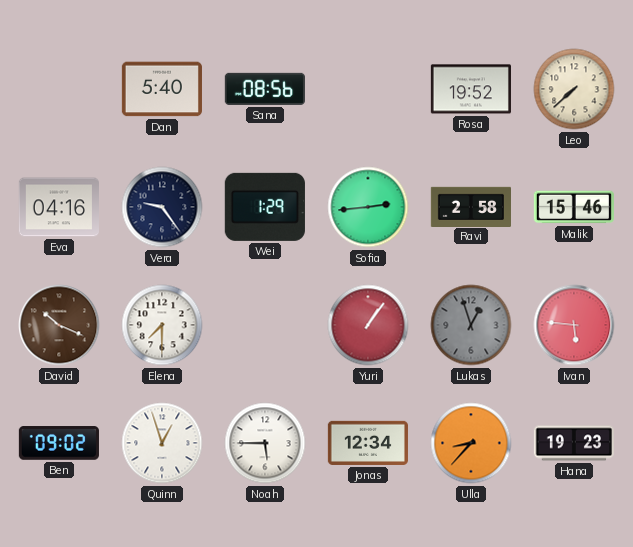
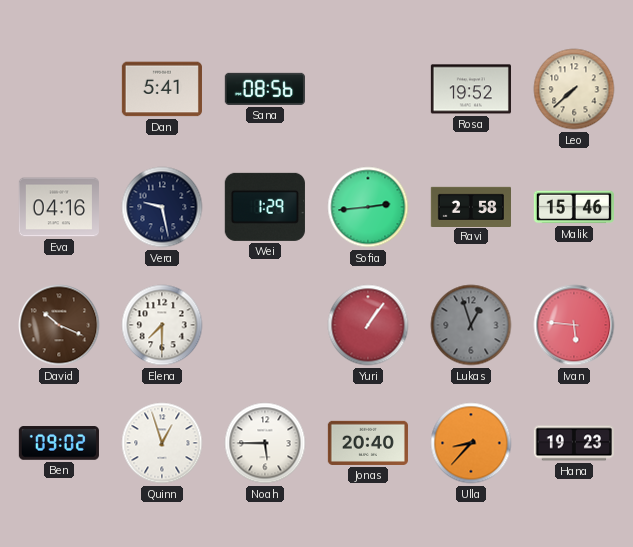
Dan: 5:40 -> 5:41 (162, 89)
Vera: 9:24 -> 9:28 (162, 207)
Jonas: 12:34 -> 20:40 (368, 443)
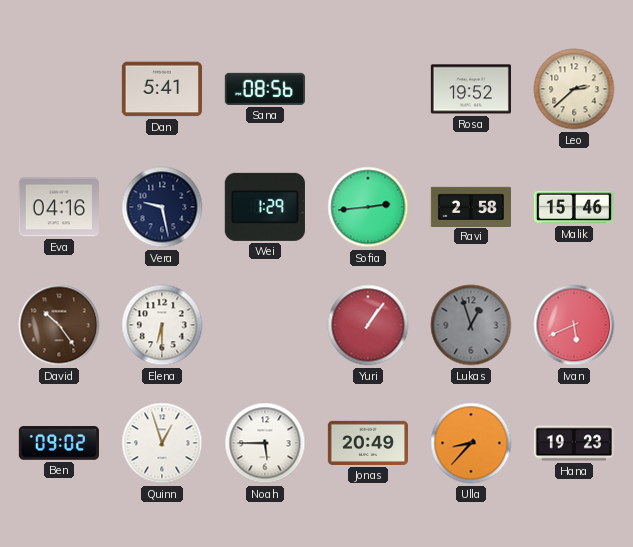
Leo: 7:38 -> 2:38 (574, 89)
David: 10:19 -> 10:24 (59, 325)
Elena: 7:30 -> 6:30 (162, 325)
Ivan: 5:46 -> 5:41 (574, 325)
Jonas: 20:40 -> 20:49 (368, 443)
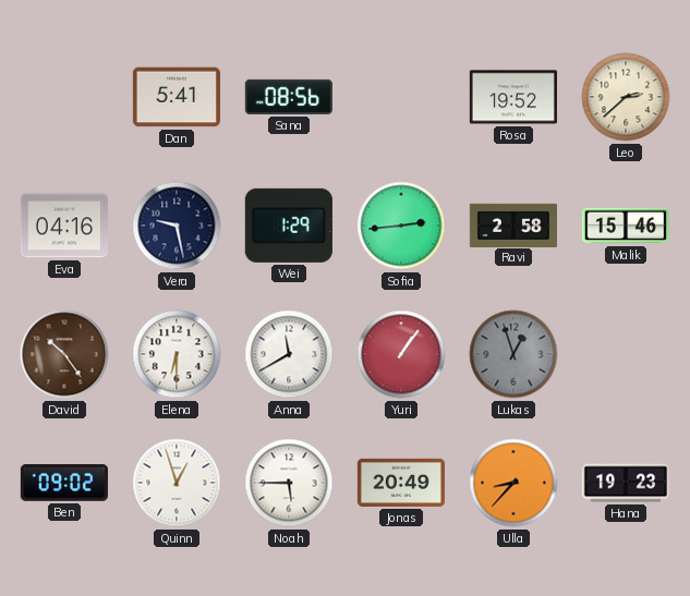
Anna: none -> 11:40 (289, 354)
Ivan: 5:41 -> none (574, 325)
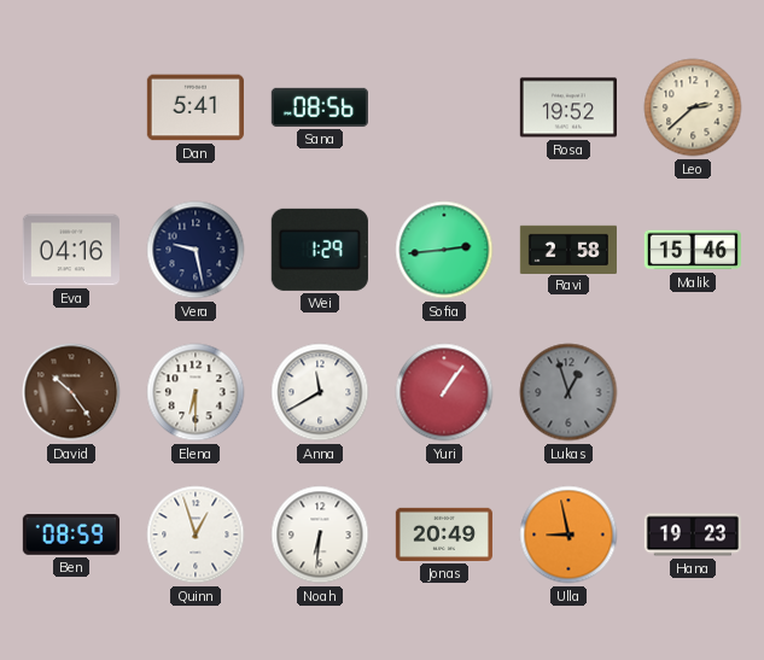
Ben: 09:02 -> 08:59 (71, 535)
Noah: 5:45 -> 6:31 (320, 535)
Ulla: 8:37 -> 8:58 (568, 535)
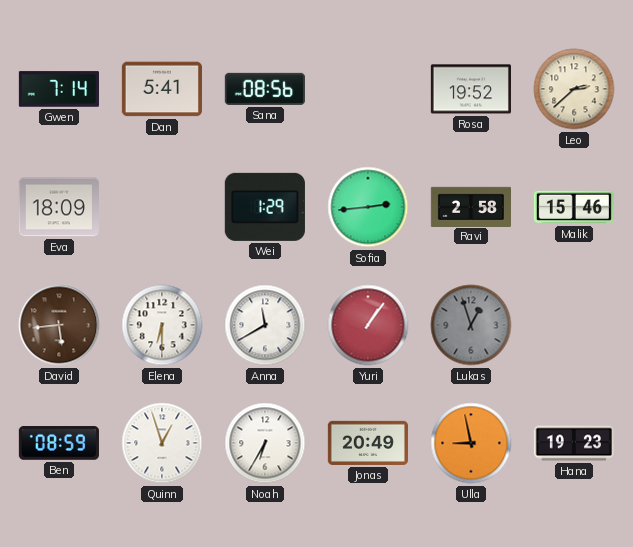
Gwen: none -> 7:14 (59, 89)
Eva: 04:16 -> 18:09 (59, 207)
Vera: 9:28 -> none (196, 250)
David: 10:24 -> 5:44 (59, 325)
Noah: 6:31 -> 6:35 (265, 443)
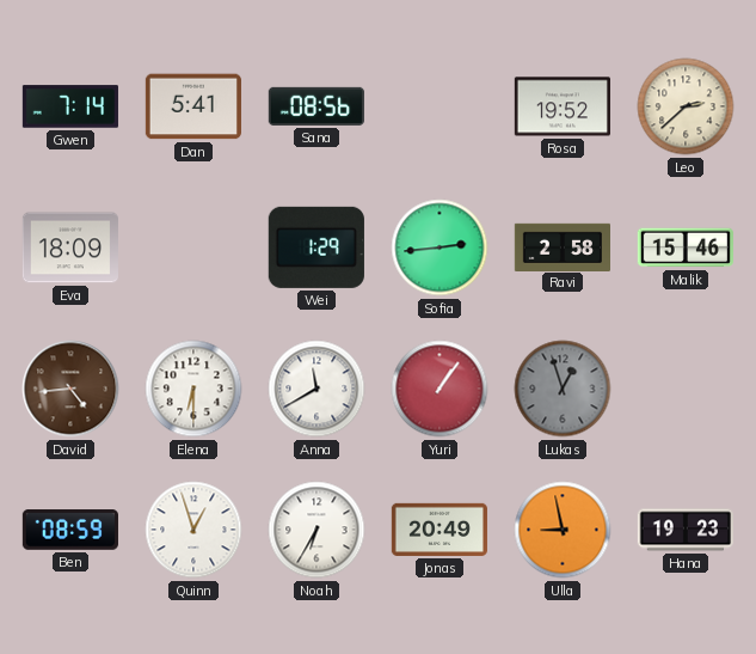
David: 5:44 -> 4:44 (70, 389)
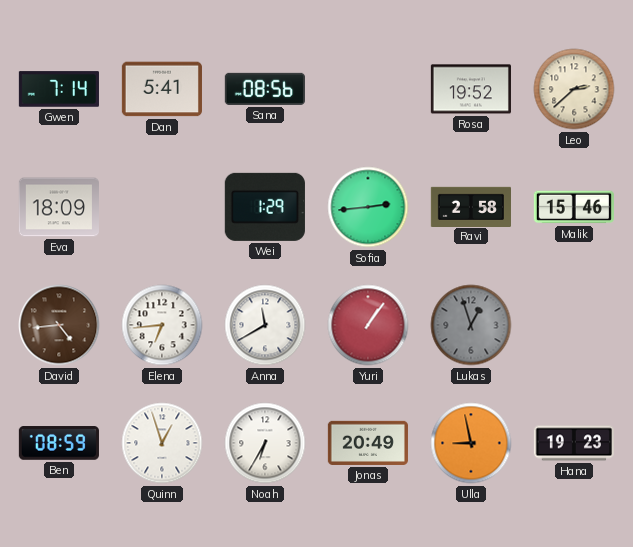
Elena: 6:30 -> 6:44 (162, 325)
